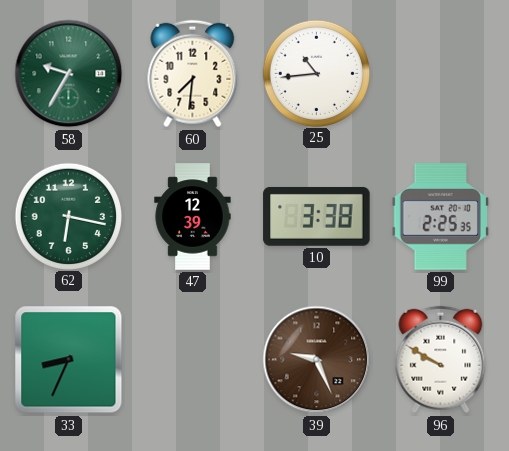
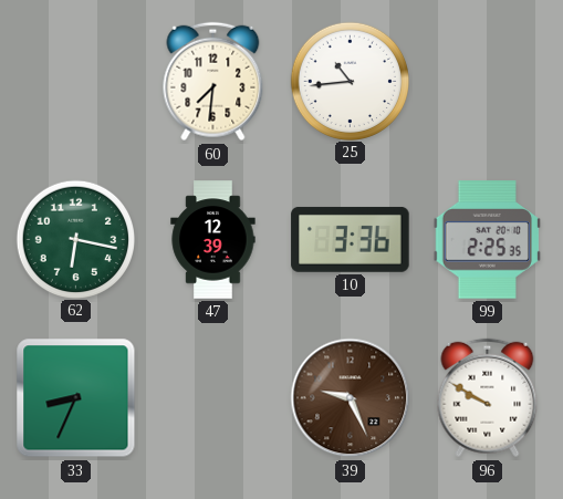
58: 9:35 -> none (69, 74)
10: 3:38 -> 3:36 (351, 239)
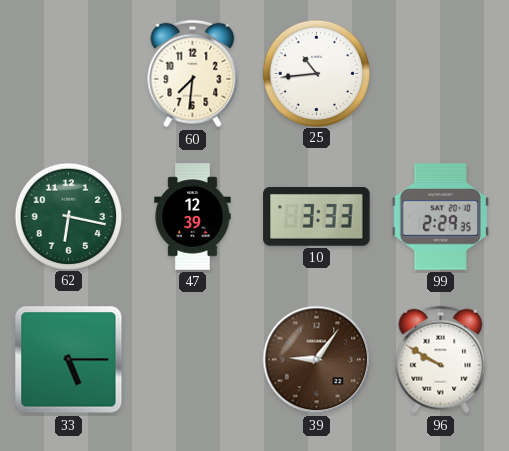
10: 3:36 -> 3:33 (317, 216)
99: 2:25 -> 2:29 (440, 217)
33: 8:34 -> 5:15 (69, 360)
39: 9:26 -> 9:06 (317, 360)
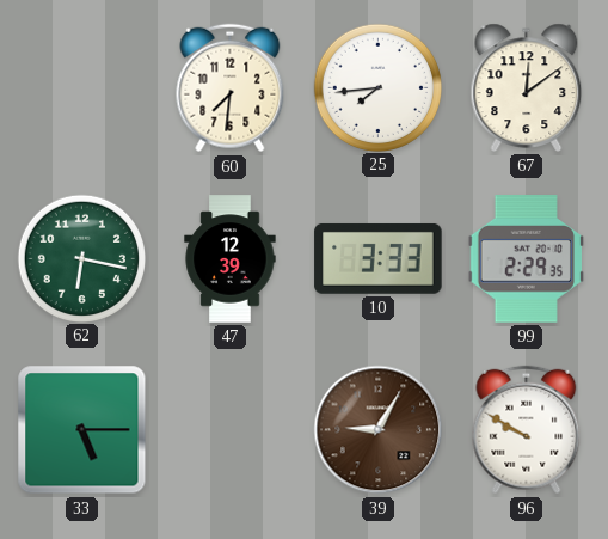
25: 10:44 -> 7:44 (377, 87)
67: none -> 12:09 (527, 87)
39: 9:06 -> 9:05 (379, 430)
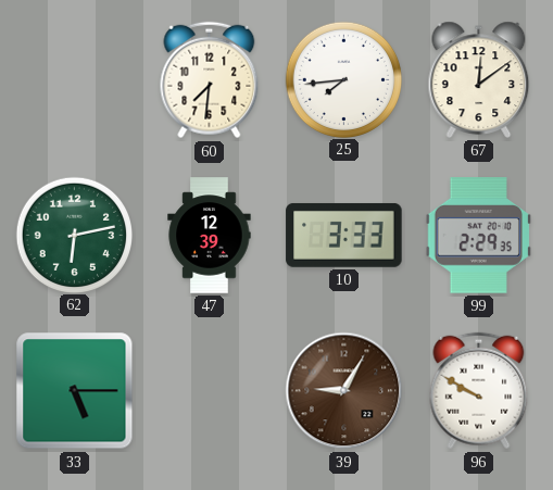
62: 6:17 -> 6:13 (74, 235)
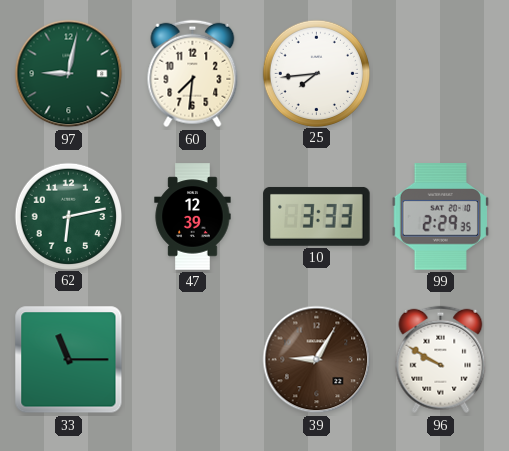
97: none -> 9:02 (69, 74)
67: 12:09 -> none (479, 79)
33: 5:15 -> 11:15 (69, 360)
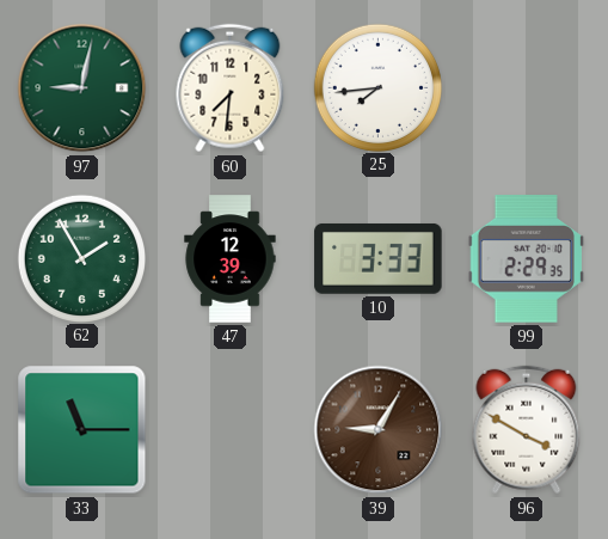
62: 6:13 -> 1:55 (81, 258)
96: 9:50 -> 3:50 (527, 430)
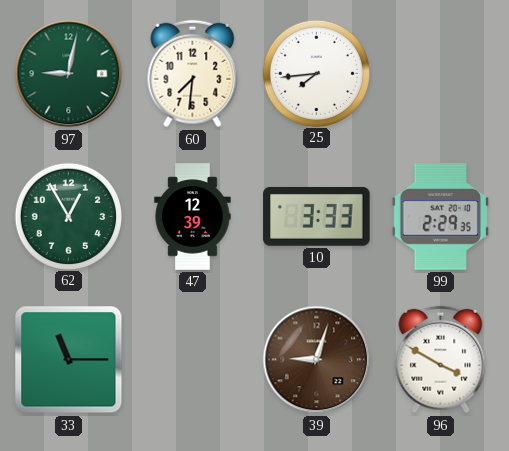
62: 1:55 -> 12:55 (68, 216)
39: 9:05 -> 9:03 (317, 360)
